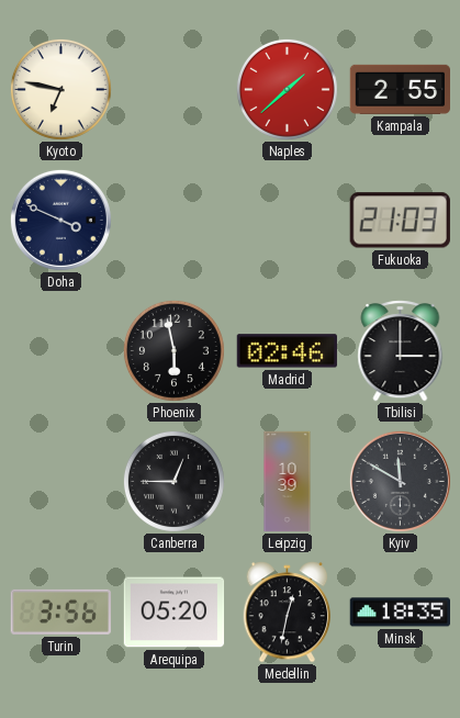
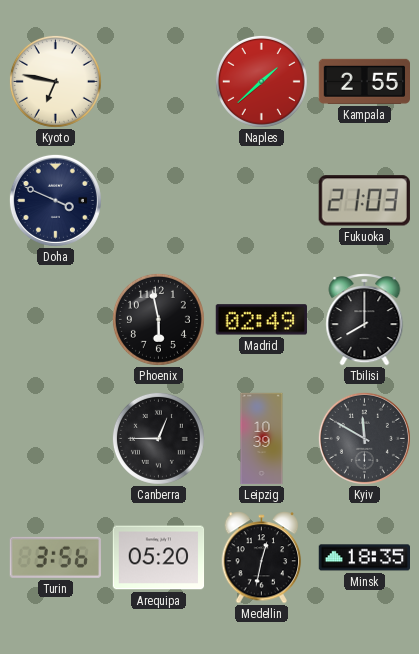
Madrid: 02:46 -> 02:49 (261, 320)
Tbilisi: 3:00 -> 8:00 (365, 320)
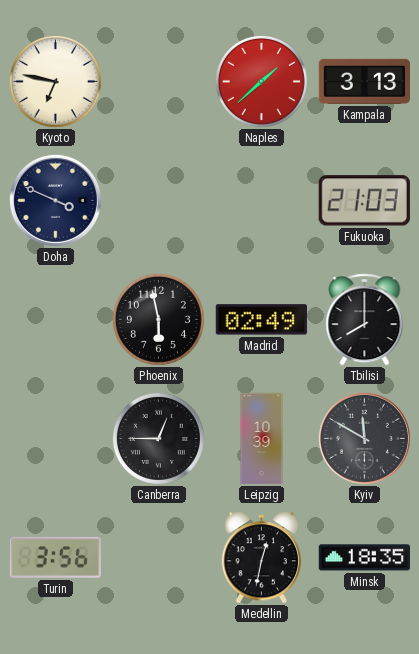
Kampala: 2:55 -> 3:13 (365, 81)
Arequipa: 05:20 -> none (159, 558)
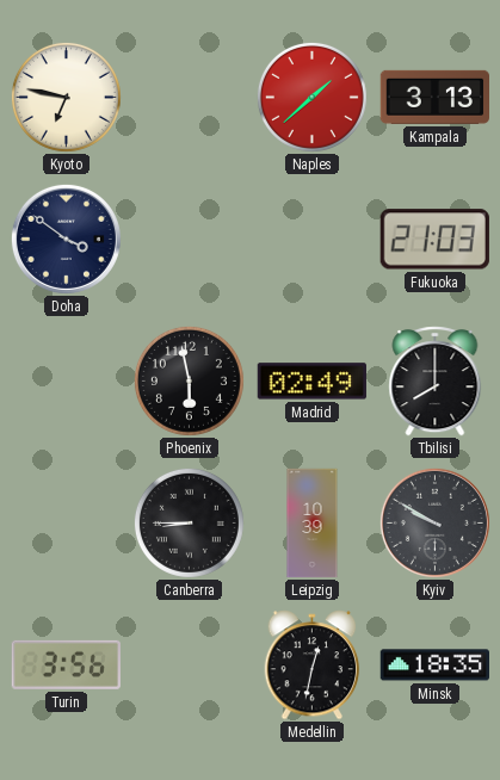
Doha: 3:49 -> 3:51 (66, 239)
Canberra: 12:45 -> 8:45 (189, 522)
Kyiv: 11:50 -> 9:50 (434, 522)
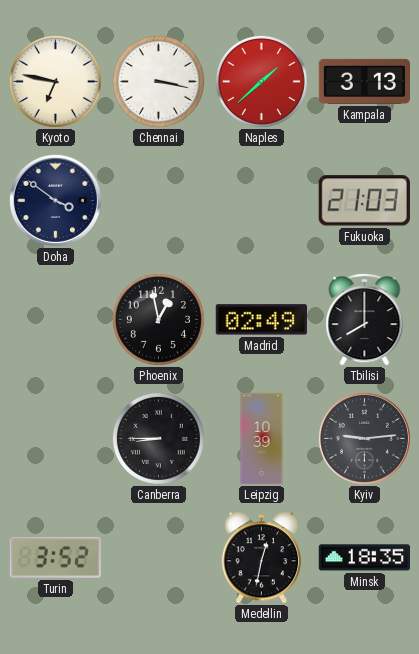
Chennai: none -> 3:17 (158, 81)
Phoenix: 5:58 -> 12:58 (158, 319)
Kyiv: 9:50 -> 9:14 (364, 438)
Turin: 3:56 -> 3:52 (55, 557)
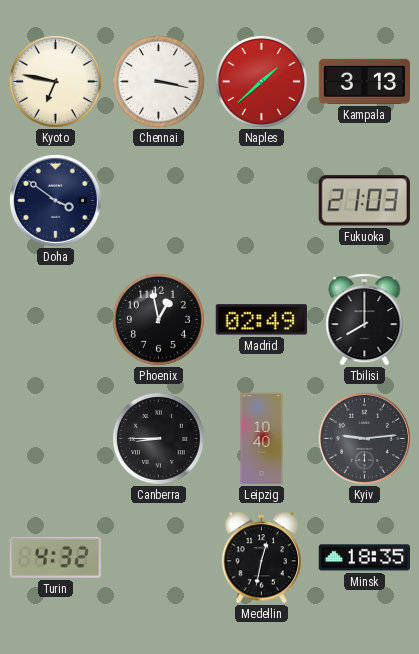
Leipzig: 10:39 -> 10:40 (262, 439)
Turin: 3:52 -> 4:32 (55, 557)
